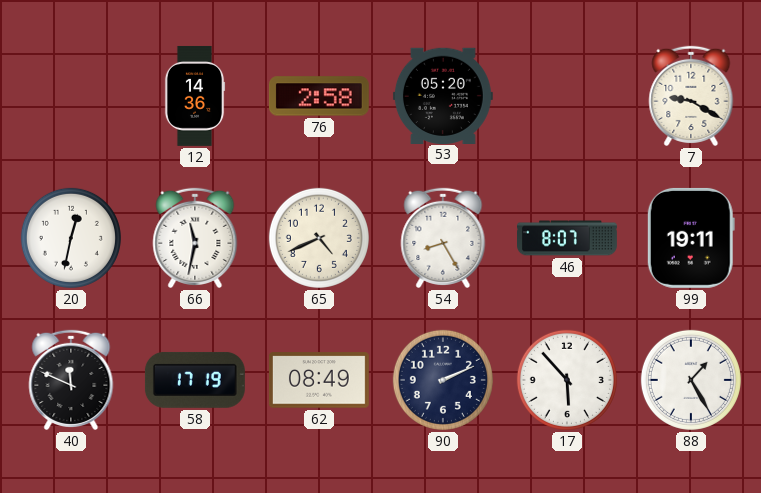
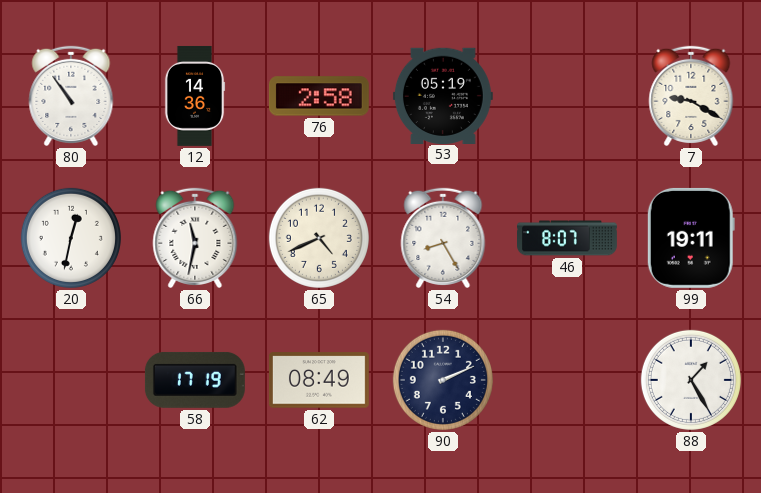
80: none -> 10:54 (71, 96)
53: 05:20 -> 05:19 (443, 95)
40: 11:49 -> none (71, 380)
17: 5:53 -> none (567, 380)
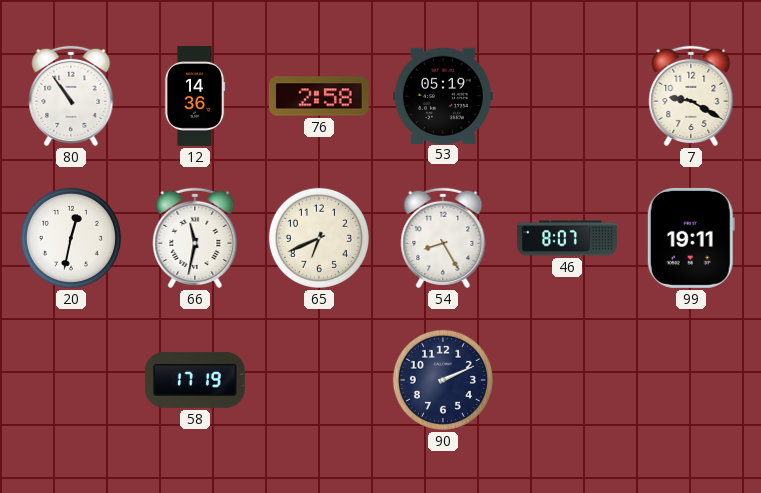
65: 4:41 -> 6:41 (319, 238)
62: 08:49 -> none (319, 380)
88: 1:25 -> none (691, 380)
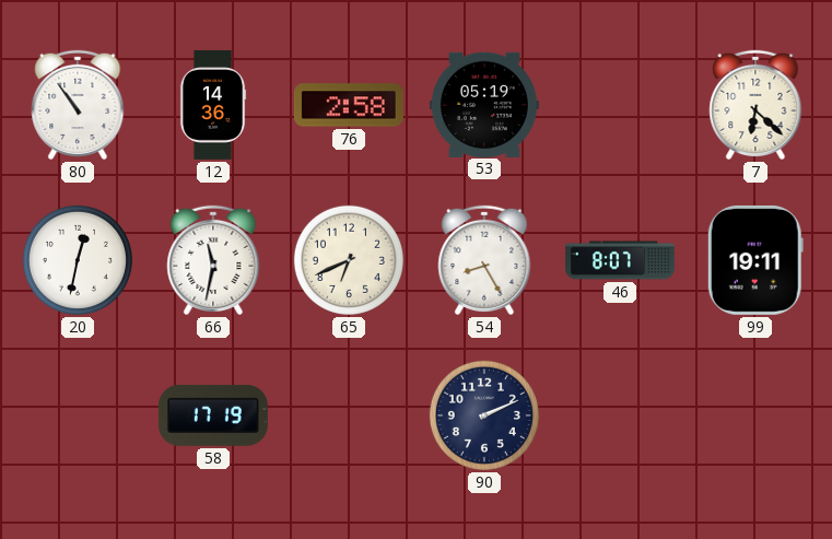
7: 9:20 -> 6:22 (755, 105)
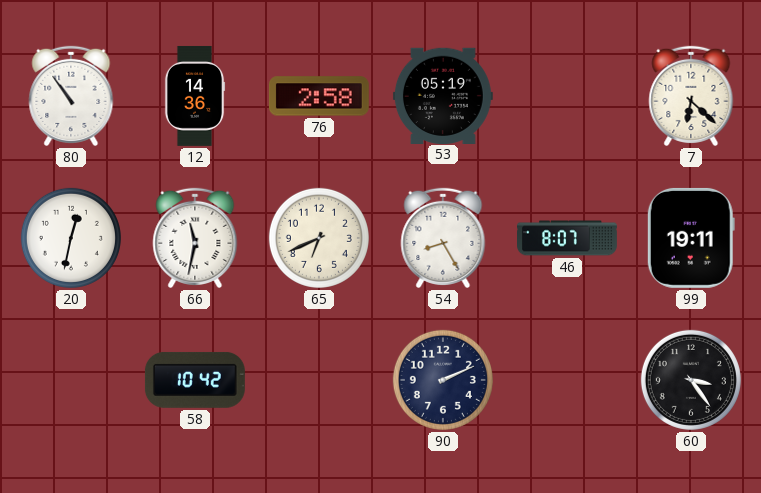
58: 17:19 -> 10:42 (195, 380)
60: none -> 3:24 (691, 380)
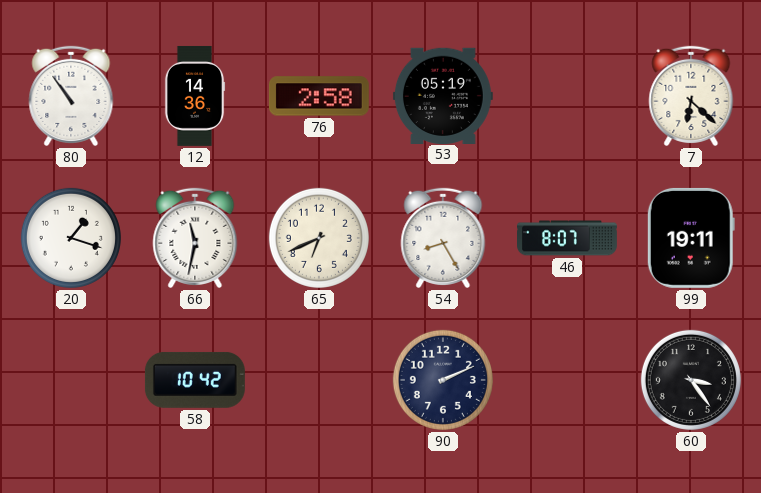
20: 12:32 -> 1:18 (71, 238)
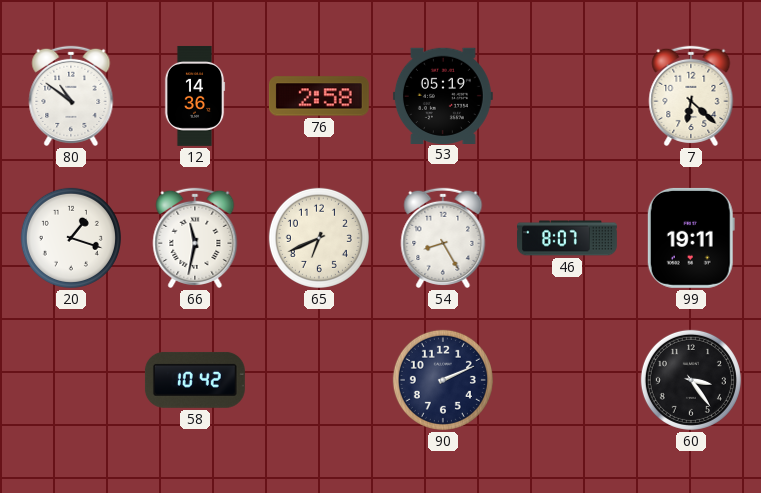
80: 10:54 -> 10:51 (71, 96)
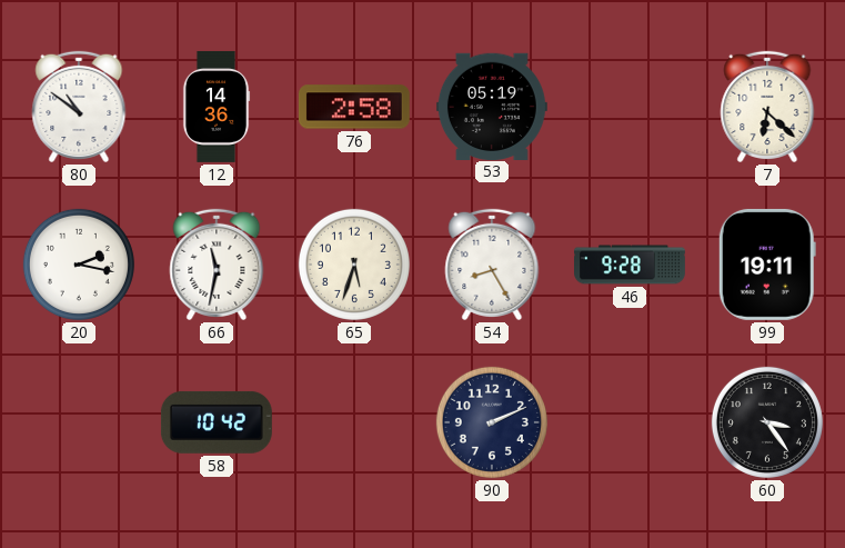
20: 1:18 -> 2:17 (79, 265)
65: 6:41 -> 5:33 (354, 265)
46: 8:07 -> 9:28 (631, 265)
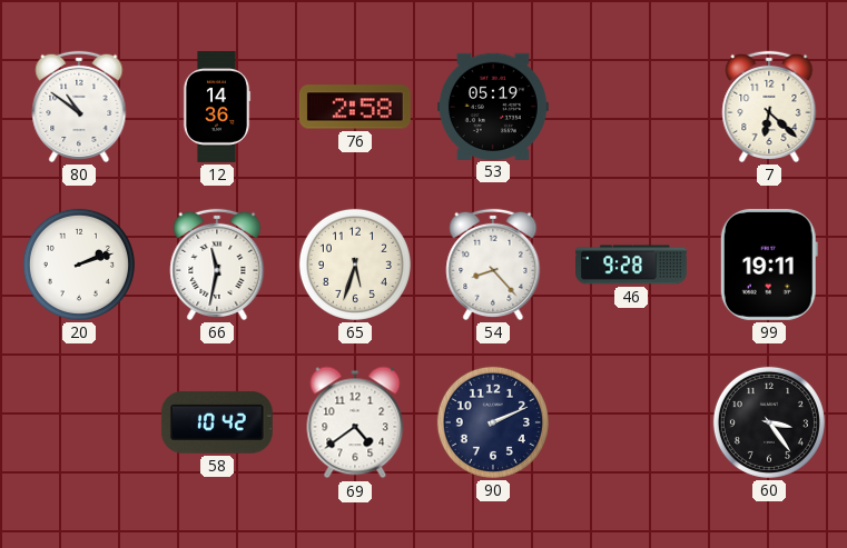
20: 2:17 -> 2:12 (79, 265)
54: 8:25 -> 8:23 (493, 265)
69: none -> 4:39 (355, 422)
